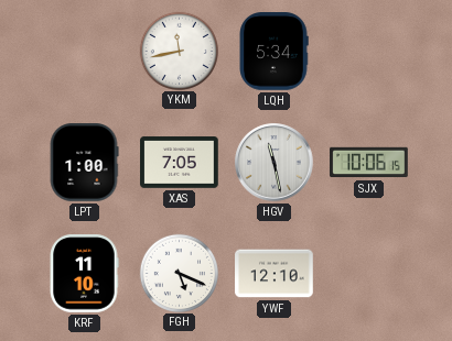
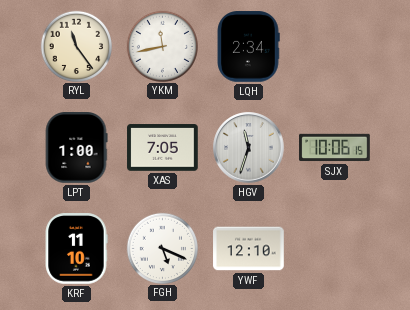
RYL: none -> 11:24 (76, 46)
LQH: 5:34 -> 2:34 (248, 47)
HGV: 11:28 -> 11:33 (249, 148)
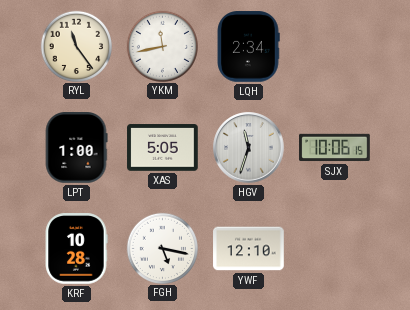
XAS: 7:05 -> 5:05 (163, 148)
KRF: 11:10 -> 10:28 (76, 249)
FGH: 5:19 -> 5:17 (162, 248)
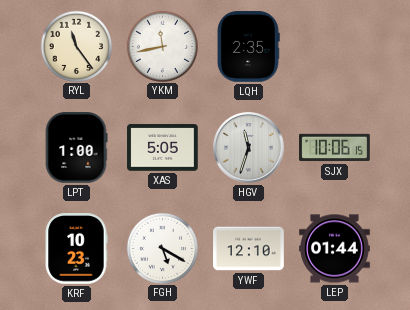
LQH: 2:34 -> 2:35 (248, 47)
KRF: 10:28 -> 10:23 (76, 249)
FGH: 5:17 -> 5:20 (162, 248)
LEP: none -> 01:44 (335, 249)
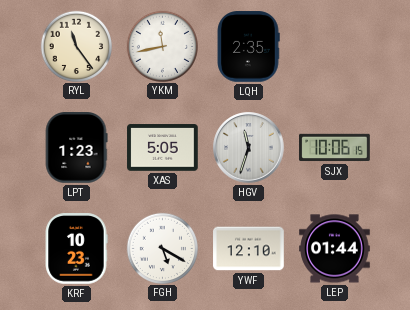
LPT: 1:00 -> 1:23 (76, 148)
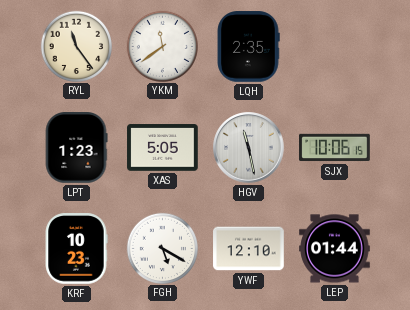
YKM: 11:43 -> 11:39 (162, 46)
HGV: 11:33 -> 11:28 (249, 148)
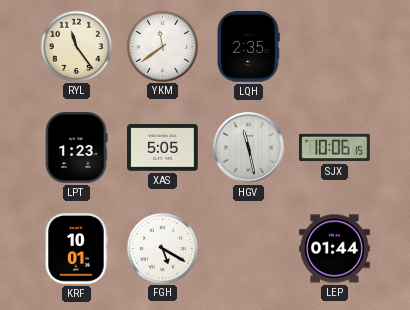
KRF: 10:23 -> 10:01 (76, 249)
YWF: 12:10 -> none (249, 249)
